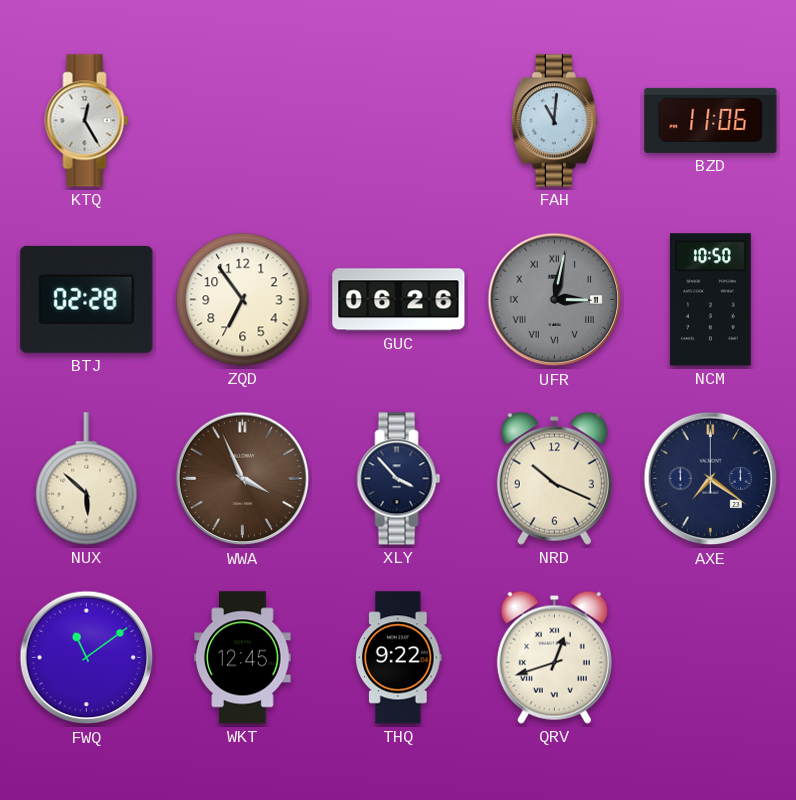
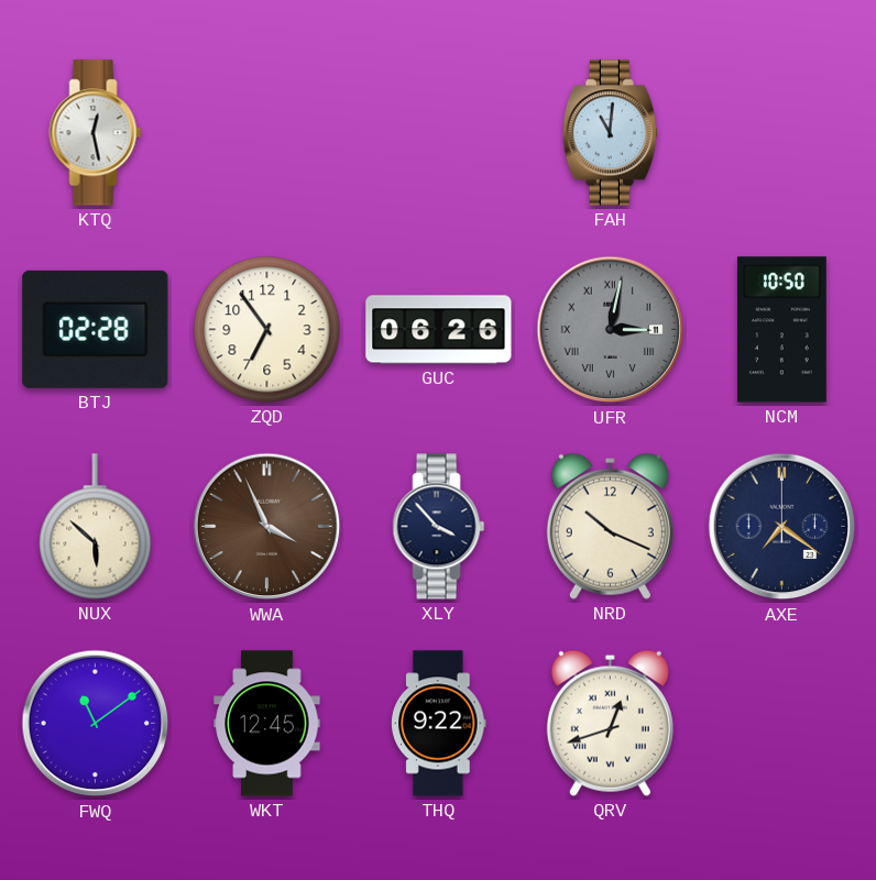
KTQ: 12:25 -> 12:28 (96, 133)
BZD: 11:06 -> none (711, 120)
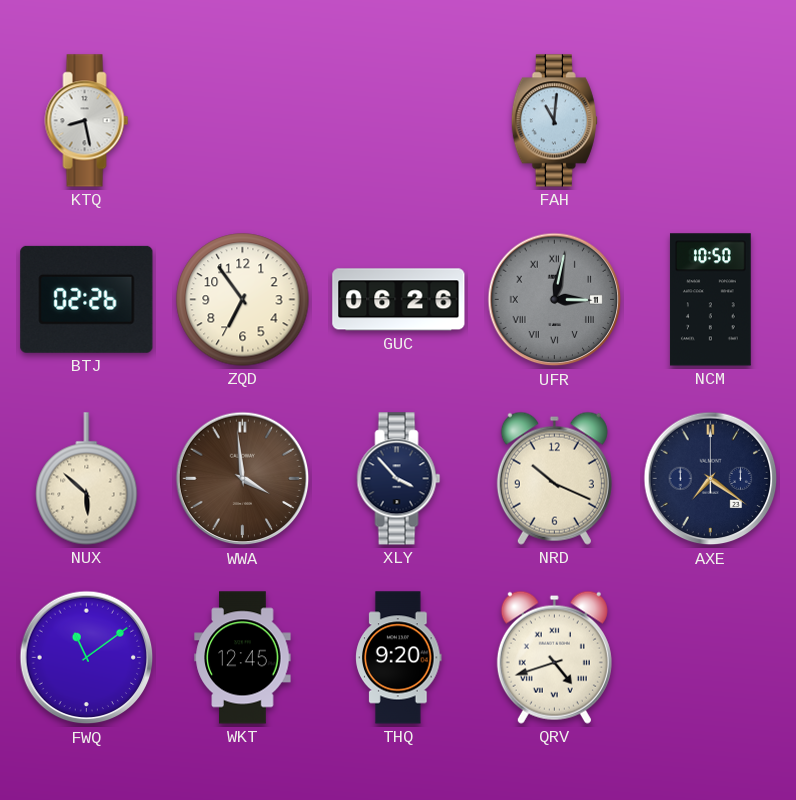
KTQ: 12:28 -> 8:28 (87, 121)
BTJ: 02:28 -> 02:26 (87, 299)
WWA: 3:56 -> 3:59 (243, 479)
THQ: 9:22 -> 9:20 (399, 658)
QRV: 12:42 -> 4:42 (554, 657)
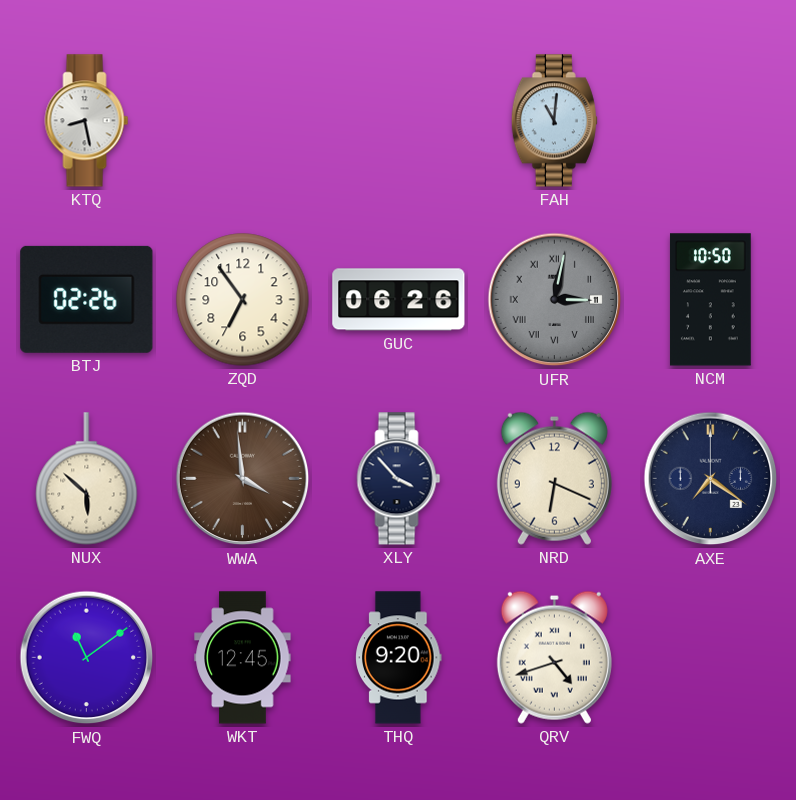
NRD: 10:19 -> 6:19 (554, 478)
